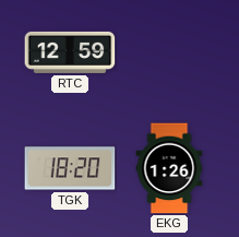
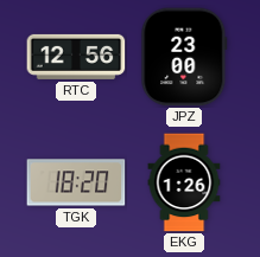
RTC: 12:59 -> 12:56 (76, 57)
JPZ: none -> 23:00 (184, 57)
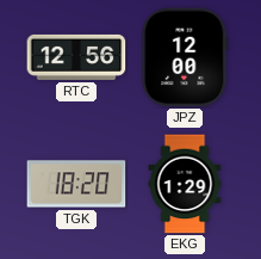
JPZ: 23:00 -> 12:00 (185, 57)
EKG: 1:26 -> 1:29 (185, 184)
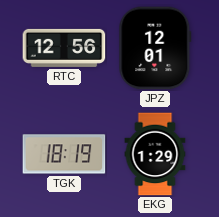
JPZ: 12:00 -> 12:01 (155, 48)
TGK: 18:20 -> 18:19 (64, 154)
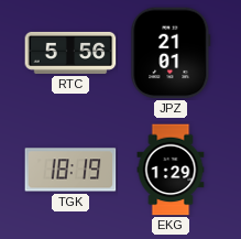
RTC: 12:56 -> 5:56 (70, 53)
JPZ: 12:01 -> 21:01 (171, 53)
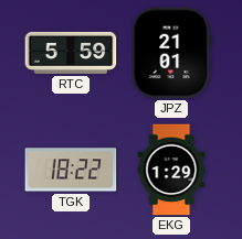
RTC: 5:56 -> 5:59 (71, 53)
TGK: 18:19 -> 18:22 (71, 170)
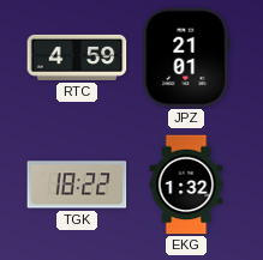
RTC: 5:59 -> 4:59 (77, 58)
EKG: 1:29 -> 1:32 (186, 185)
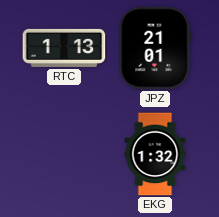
RTC: 4:59 -> 1:13 (64, 48)
TGK: 18:22 -> none (77, 185)
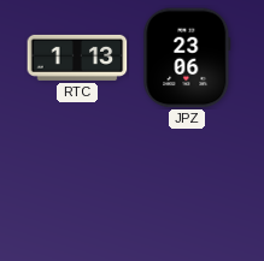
JPZ: 21:01 -> 23:06 (187, 58)
EKG: 1:32 -> none (155, 154)
